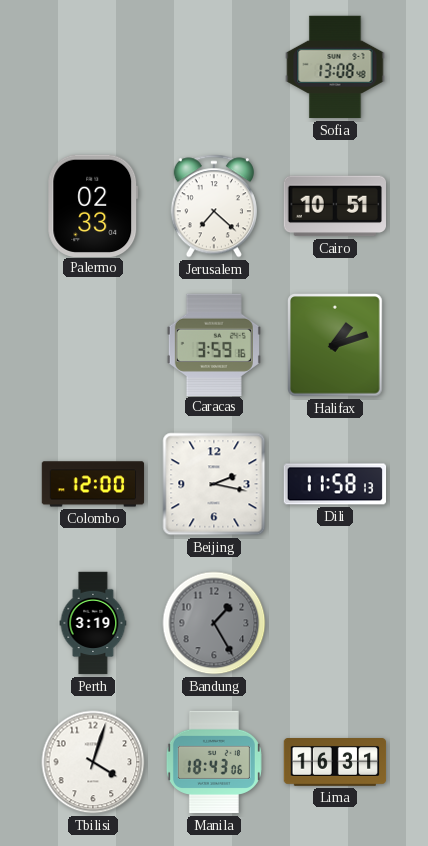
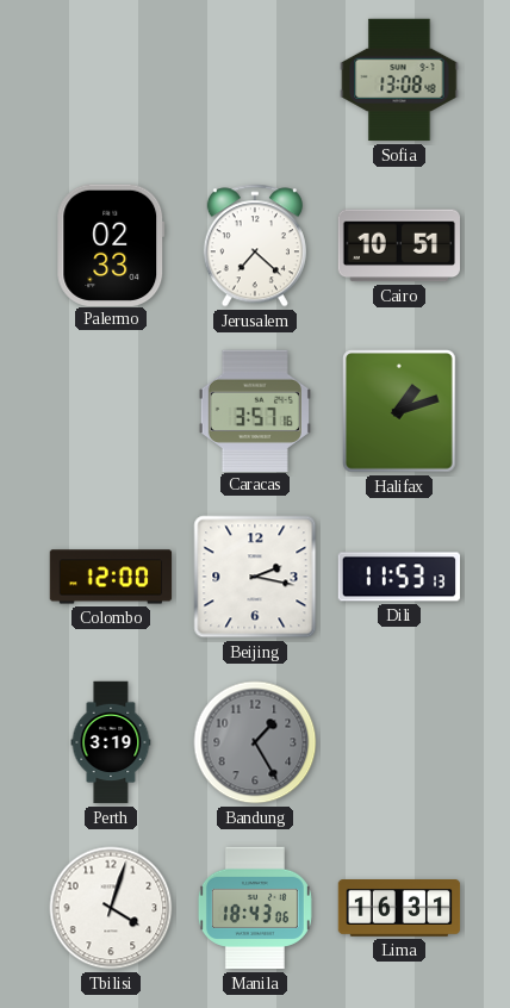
Caracas: 3:59 -> 3:57 (255, 410)
Dili: 11:58 -> 11:53 (399, 577)
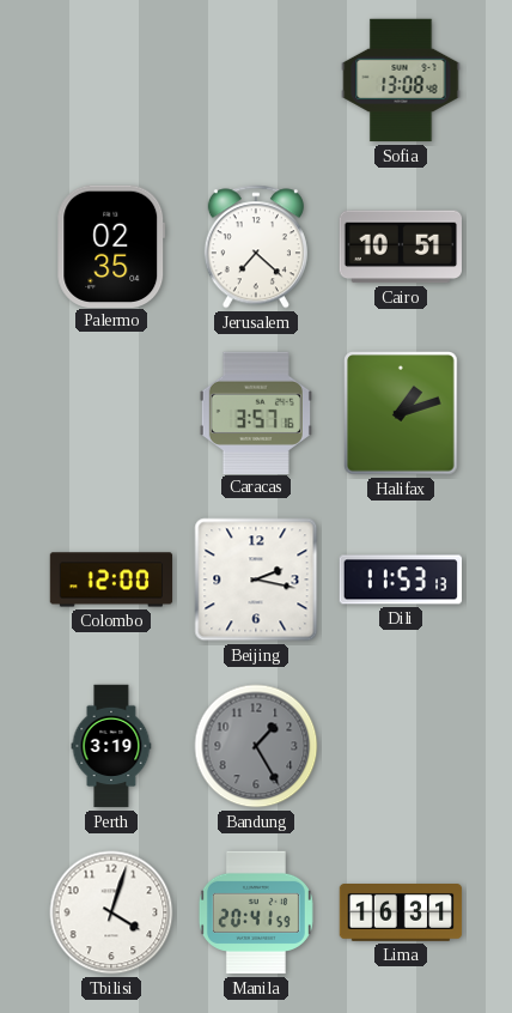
Palermo: 02:33 -> 02:35 (111, 245)
Manila: 18:43 -> 20:41 (256, 912)
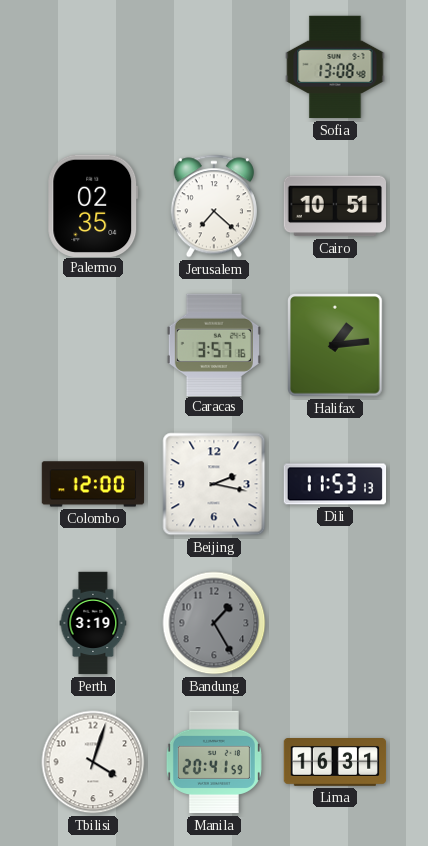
Halifax: 1:12 -> 1:14 (335, 345)
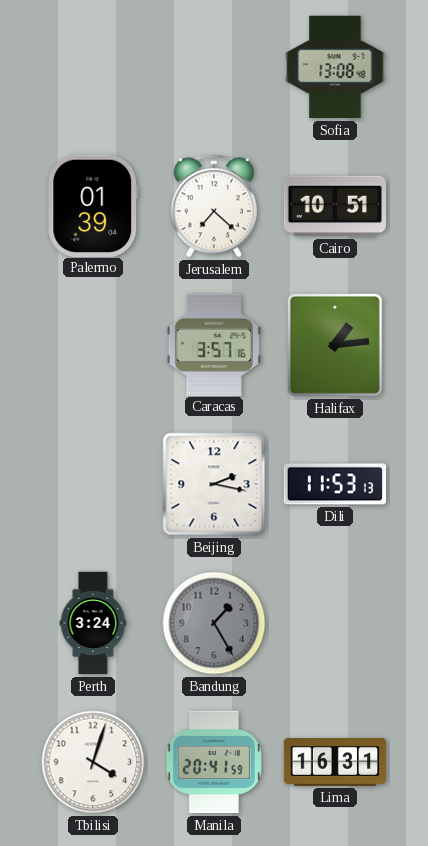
Palermo: 02:35 -> 01:39 (93, 205)
Colombo: 12:00 -> none (93, 484)
Perth: 3:19 -> 3:24 (93, 623)
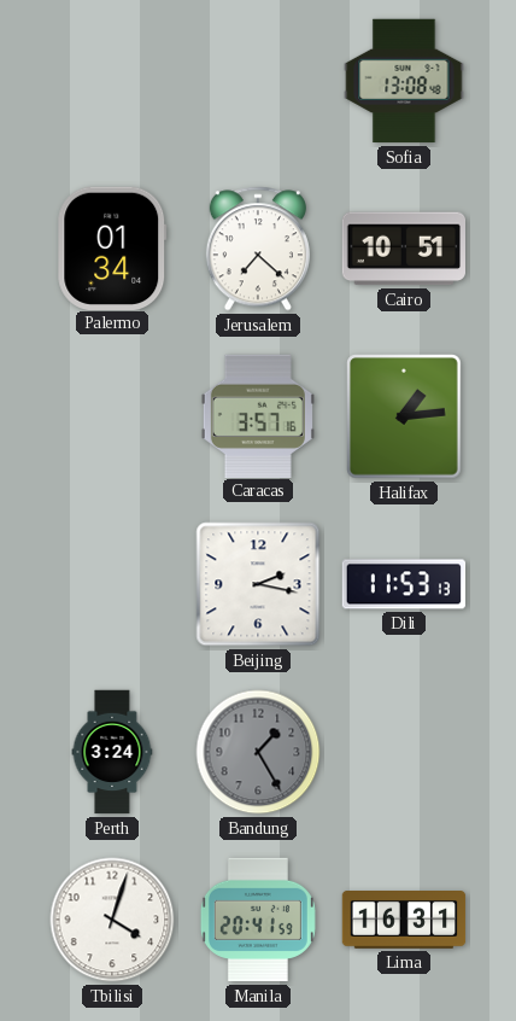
Palermo: 01:39 -> 01:34 (112, 247)
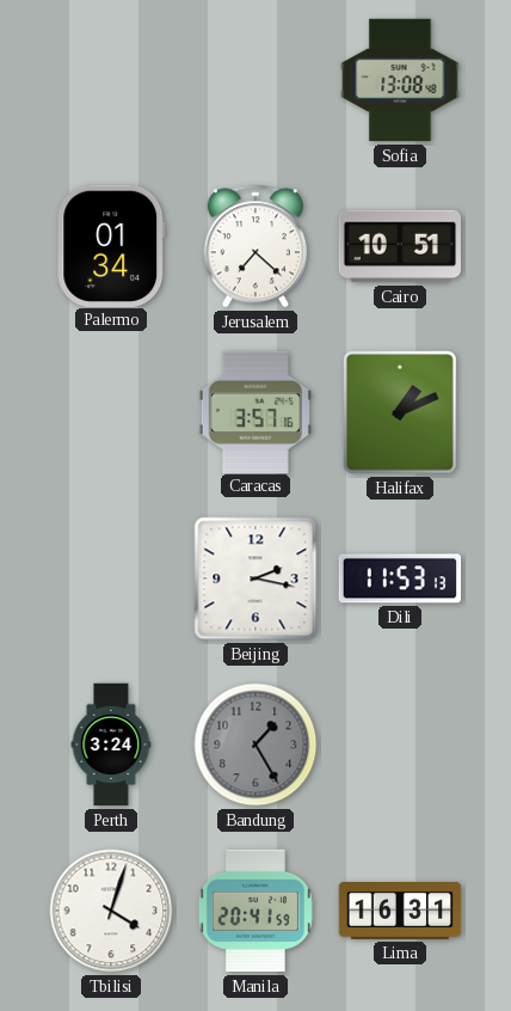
Halifax: 1:14 -> 1:11 (400, 412)
